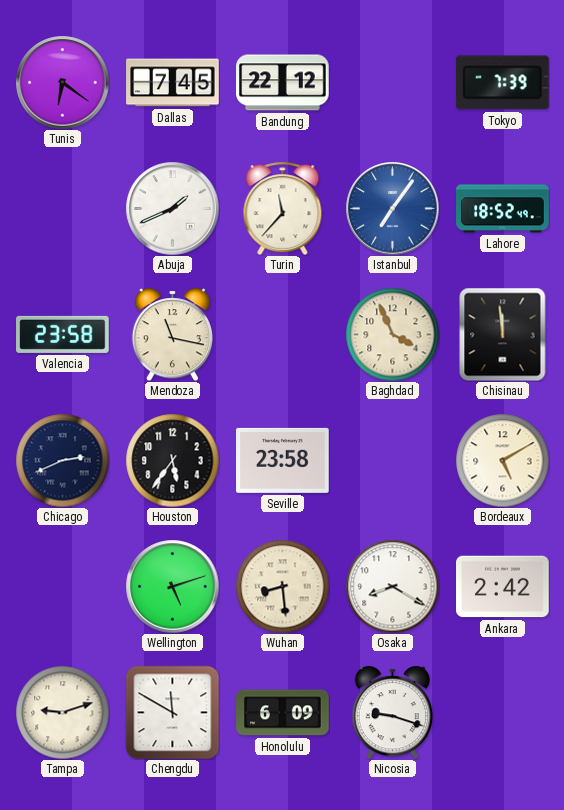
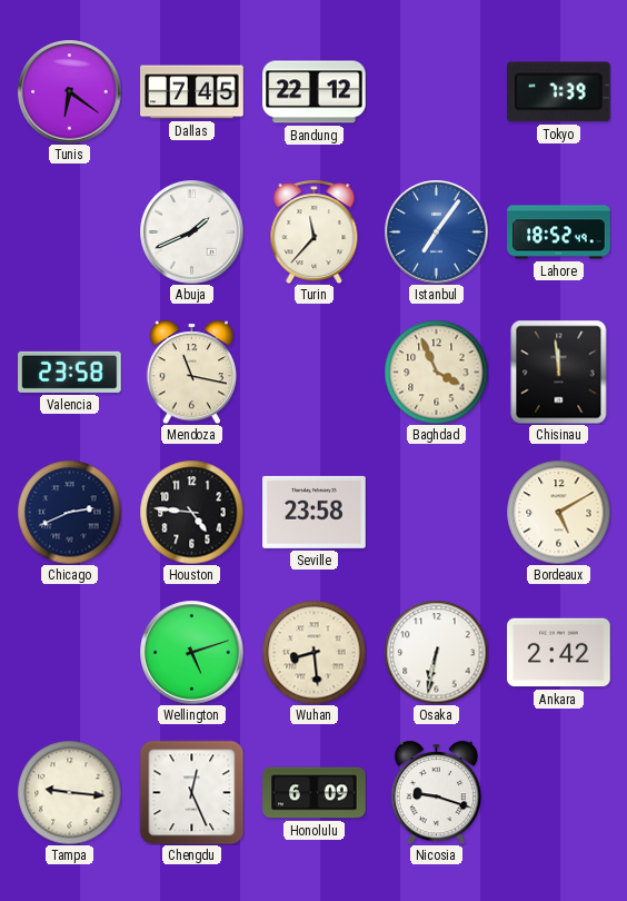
Houston: 5:36 -> 4:46 (191, 512)
Osaka: 8:20 -> 6:32 (436, 652)
Tampa: 9:12 -> 9:16 (69, 792)
Chengdu: 11:50 -> 12:26 (191, 792)
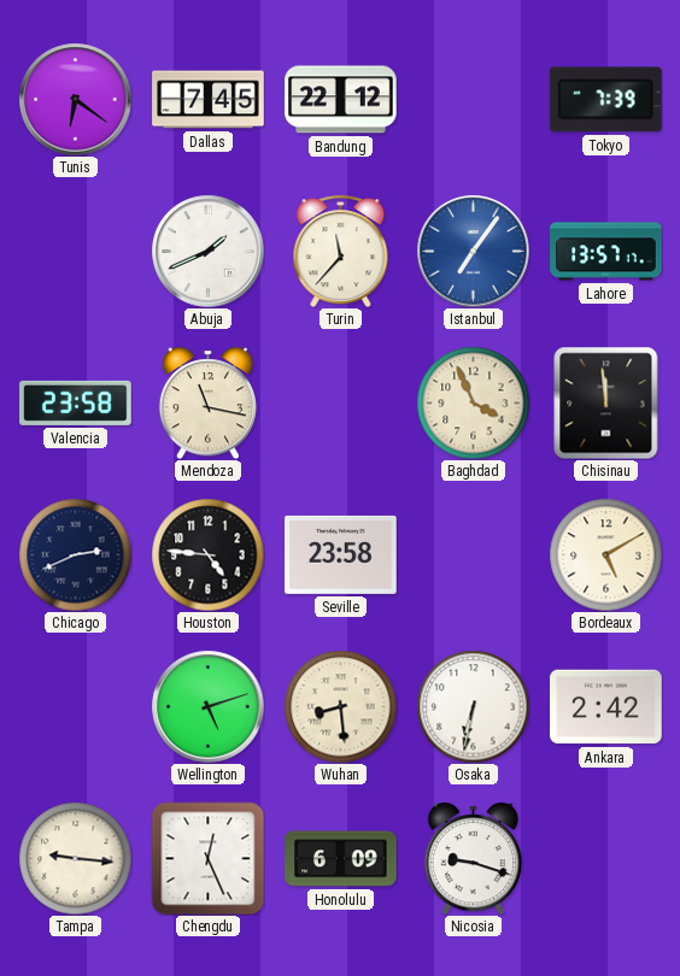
Lahore: 18:52 -> 13:57 (606, 252)
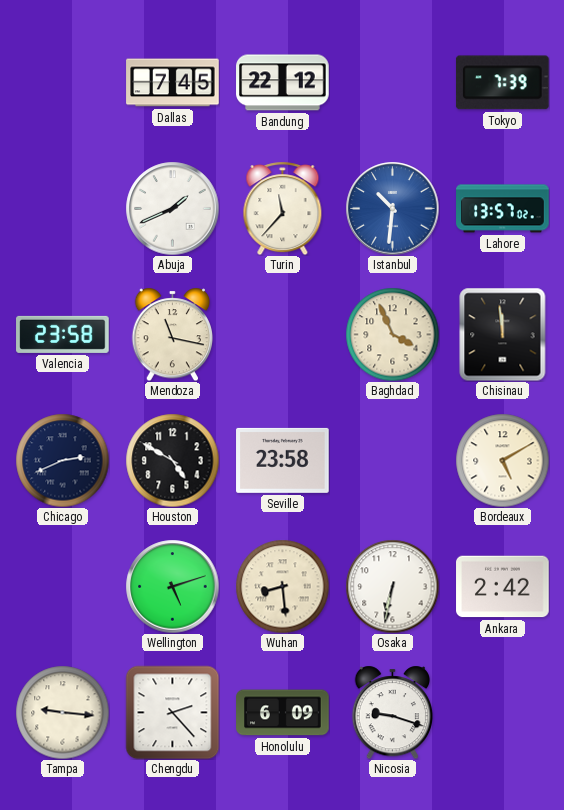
Tunis: 6:21 -> none (75, 99)
Istanbul: 7:06 -> 10:31 (392, 208)
Lahore: 13:57:17 -> 13:57:02 (503, 209)
Houston: 4:46 -> 4:50 (172, 460)
Chengdu: 12:26 -> 2:23 (172, 712)
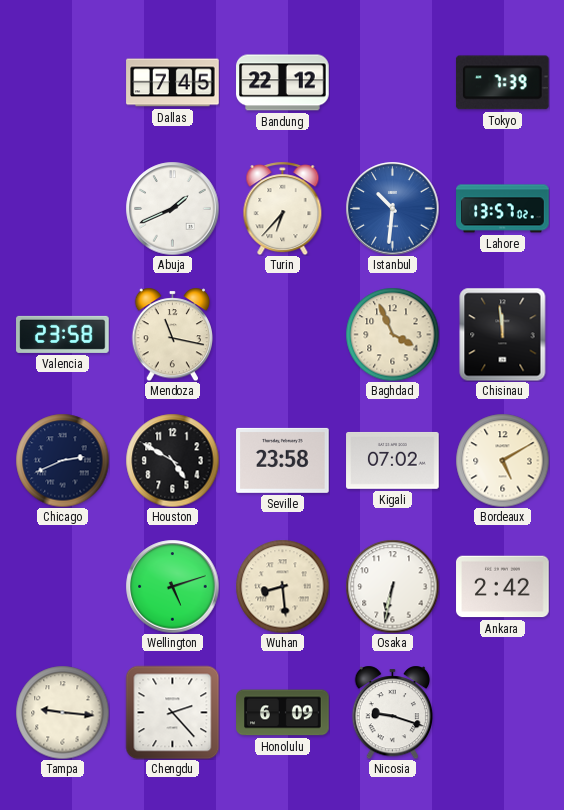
Turin: 11:37 -> 6:37 (283, 208)
Kigali: none -> 07:02 (393, 461)
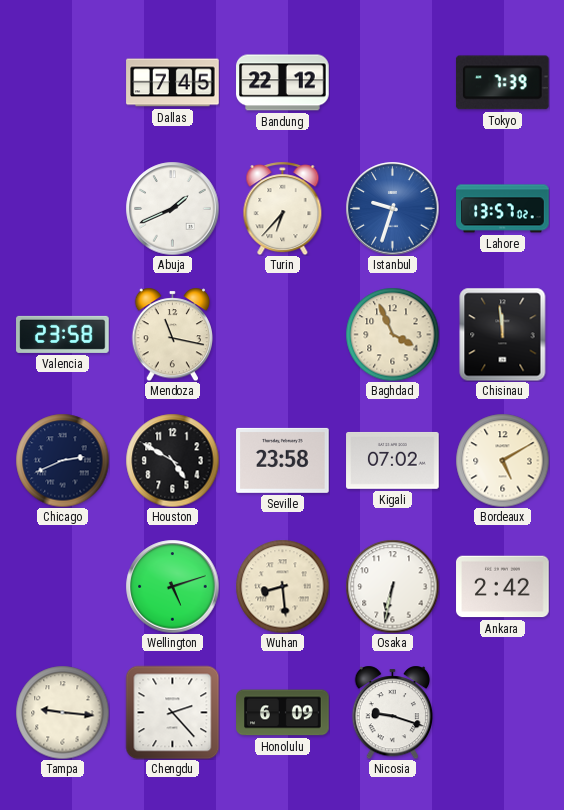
Istanbul: 10:31 -> 9:33 (392, 208)
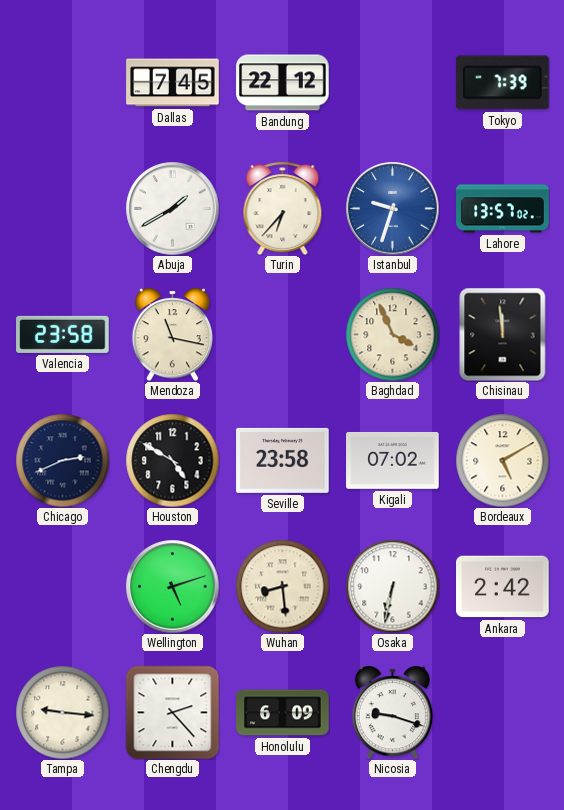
Abuja: 1:41 -> 1:40 (172, 208)
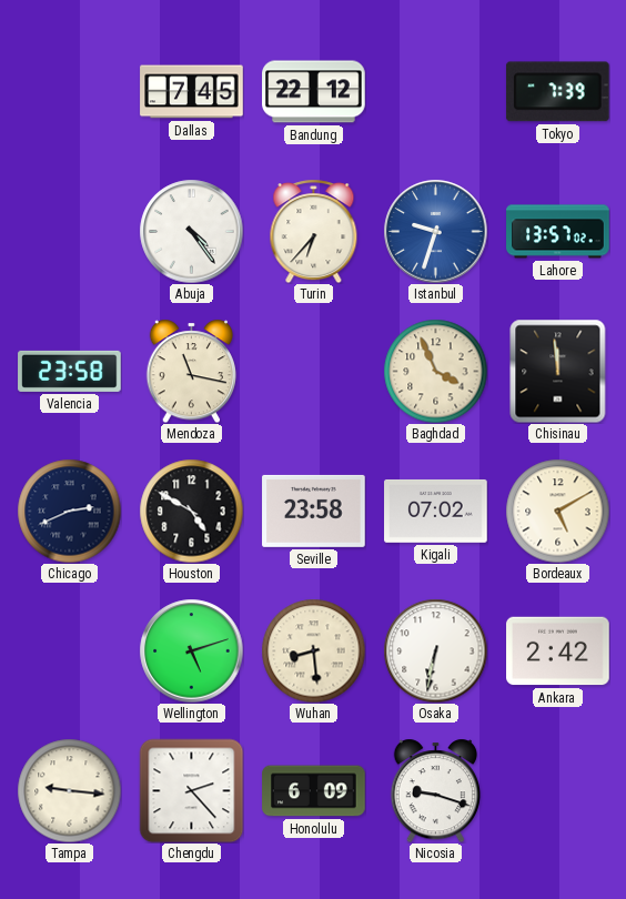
Abuja: 1:40 -> 4:24 (191, 231)
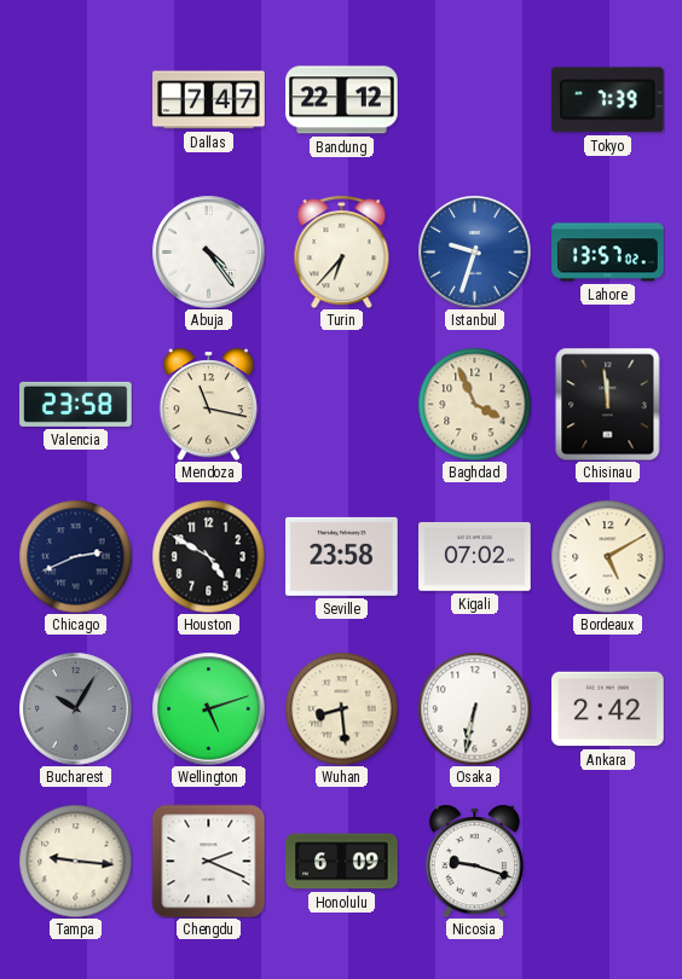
Dallas: 7:45 -> 7:47 (209, 100)
Bucharest: none -> 10:05 (75, 708)
Chengdu: 2:23 -> 2:19 (208, 861)
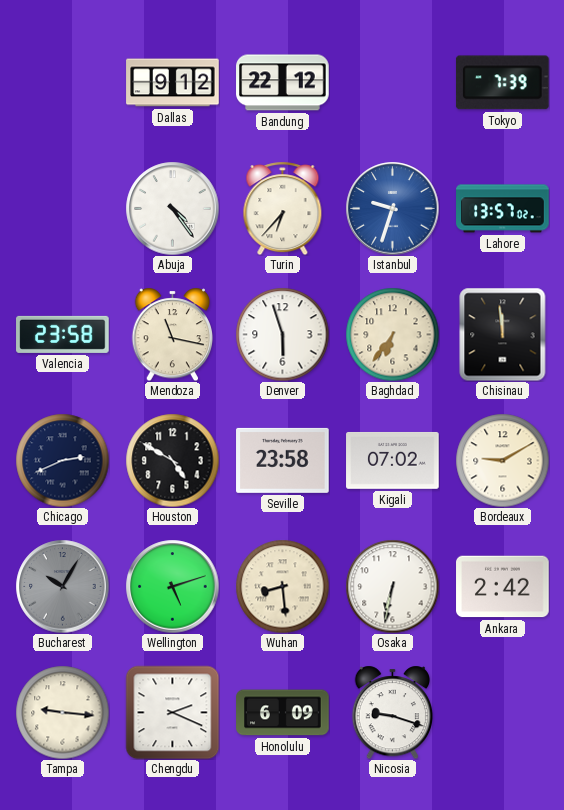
Dallas: 7:47 -> 9:12 (173, 83)
Denver: none -> 5:57 (282, 334)
Baghdad: 3:56 -> 6:36 (392, 334)
Bordeaux: 5:10 -> 9:10 (502, 460)
